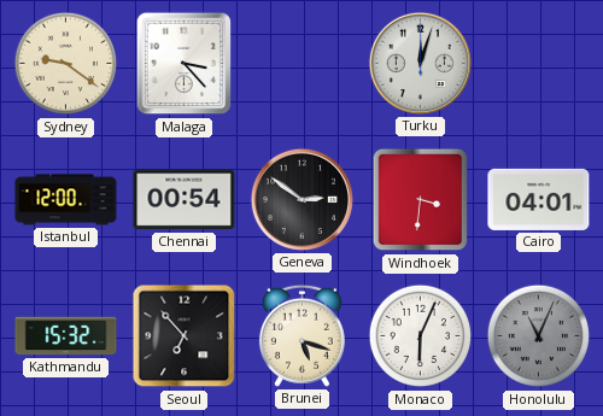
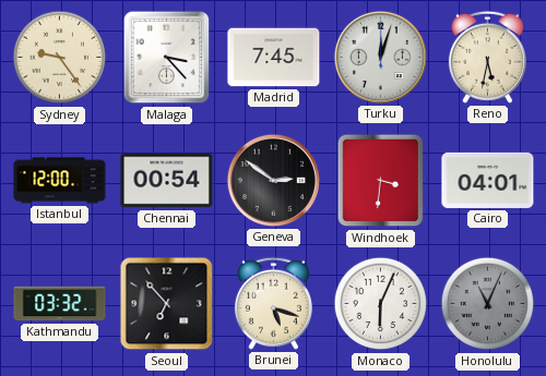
Sydney: 9:21 -> 9:24 (60, 58)
Madrid: none -> 7:45 (274, 58)
Reno: none -> 5:32 (487, 57)
Kathmandu: 15:32 -> 03:32 (60, 304)
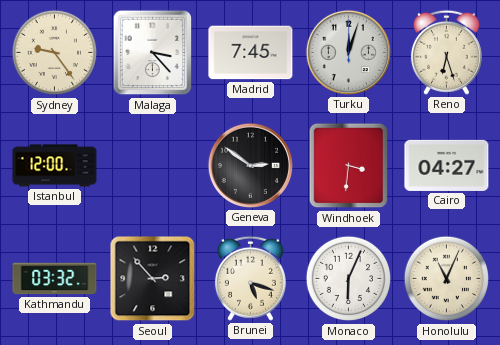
Reno: 5:32 -> 6:27 (446, 52)
Chennai: 00:54 -> none (167, 181)
Cairo: 04:01 -> 04:27 (447, 165)
Seoul: 6:53 -> 2:53 (153, 279)
Honolulu dial: grey -> cream (447, 279)
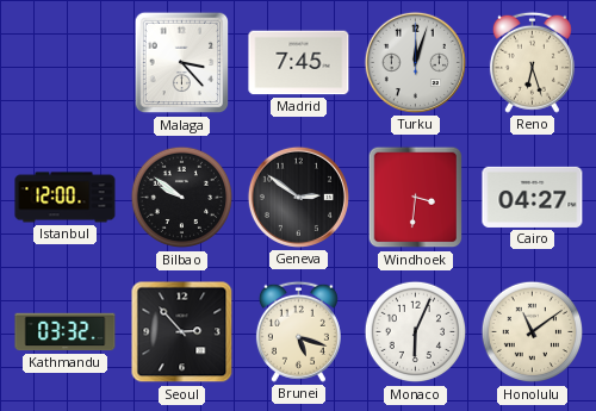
Sydney: 9:24 -> none (55, 53)
Bilbao: none -> 9:51 (182, 198)
Honolulu: 11:04 -> 11:09 (533, 332)
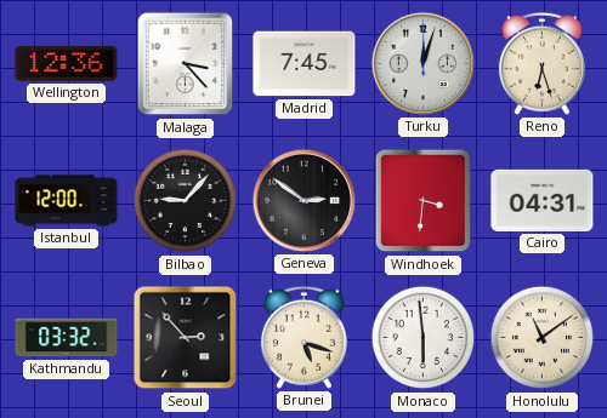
Wellington: none -> 12:36 (67, 63)
Bilbao: 9:51 -> 9:07 (186, 201)
Cairo: 04:27 -> 04:31 (543, 200)
Monaco: 6:04 -> 5:59 (424, 338)
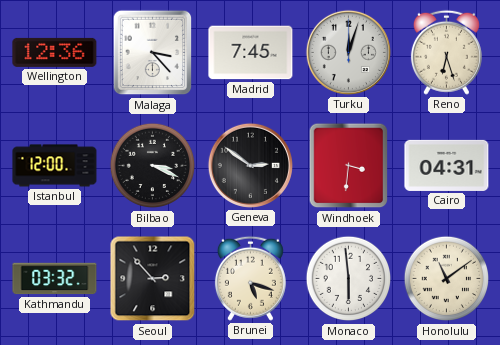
Bilbao: 9:07 -> 3:19 (153, 166)
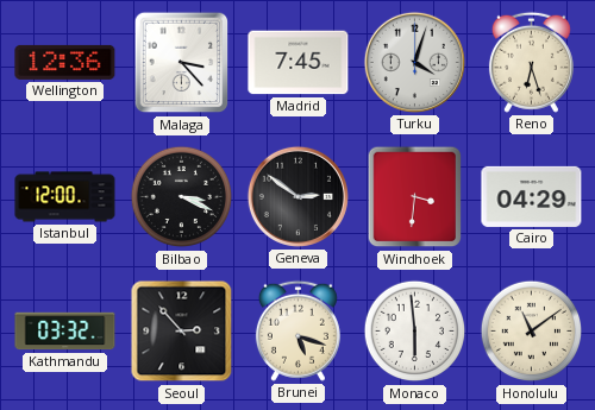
Turku: 12:03 -> 4:03 (414, 62)
Cairo: 04:31 -> 04:29 (532, 196)
